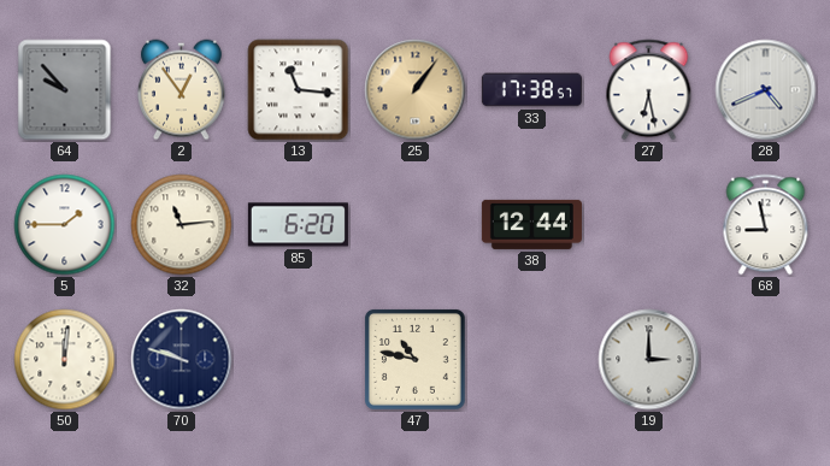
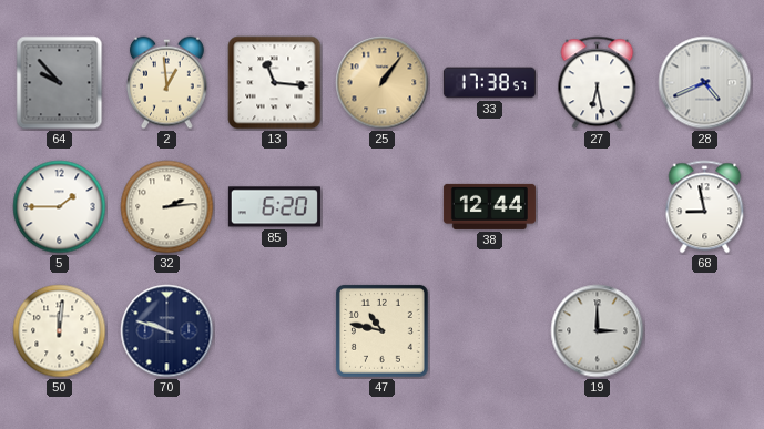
2: 12:54 -> 12:59 (166, 83)
32: 11:14 -> 2:14 (167, 207)
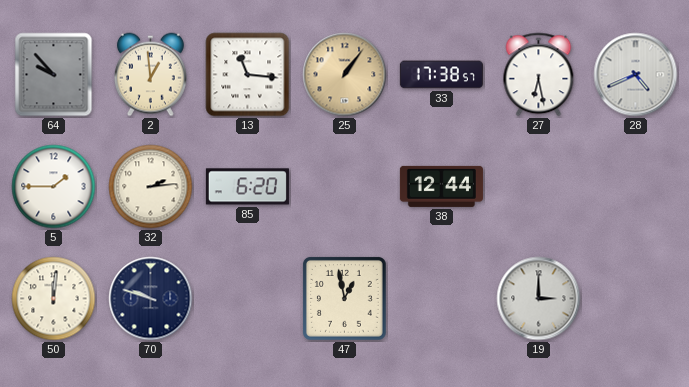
68: 8:58 -> none (705, 207)
47: 10:47 -> 12:58 (344, 298)
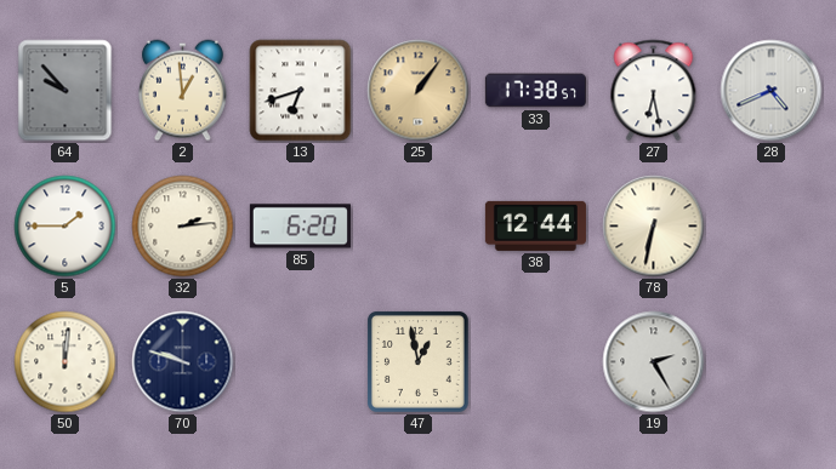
13: 11:16 -> 6:42 (301, 91)
78: none -> 6:32 (654, 227)
19: 3:00 -> 2:25 (654, 362)
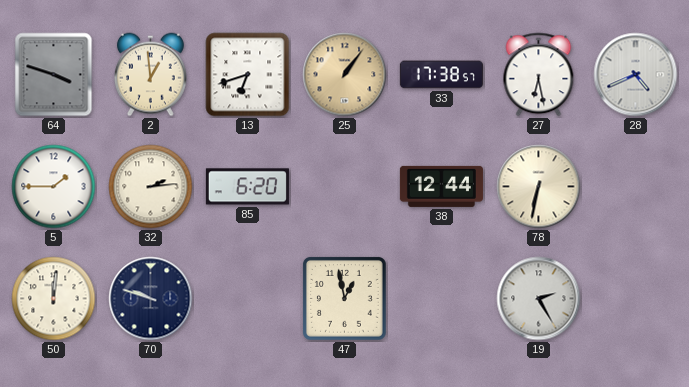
64: 9:53 -> 3:48 (54, 75)
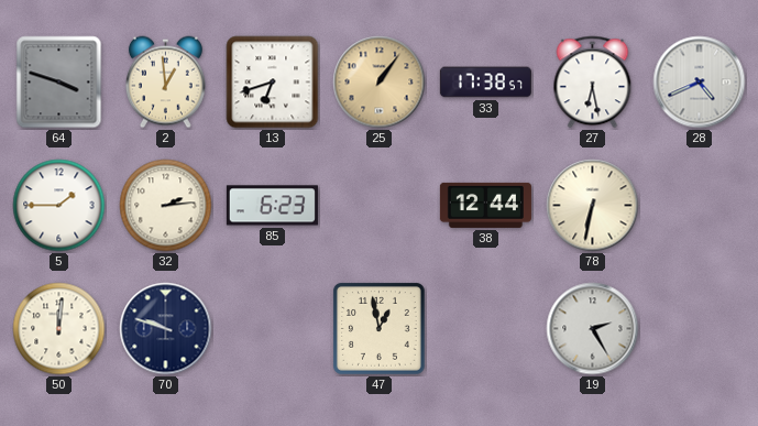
85: 6:20 -> 6:23 (272, 206)
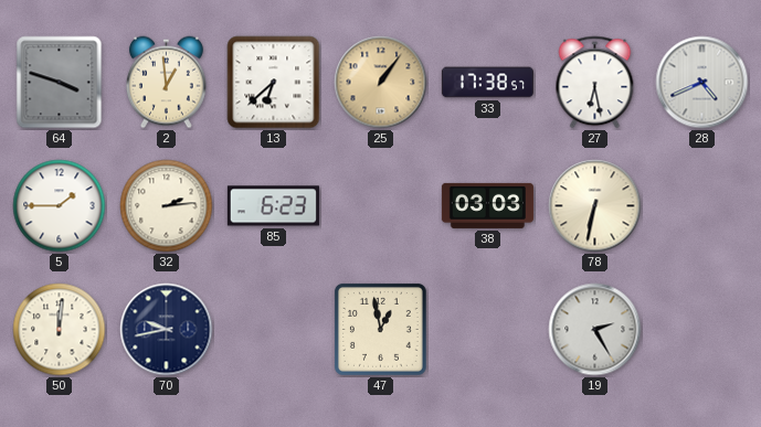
13: 6:42 -> 6:38 (274, 83)
38: 12:44 -> 03:03 (487, 205)
70: 9:48 -> 9:43 (167, 330)
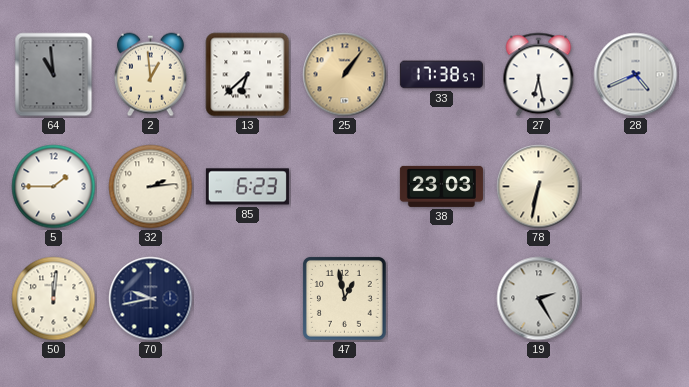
64: 3:48 -> 10:59 (54, 75)
38: 03:03 -> 23:03 (441, 186)
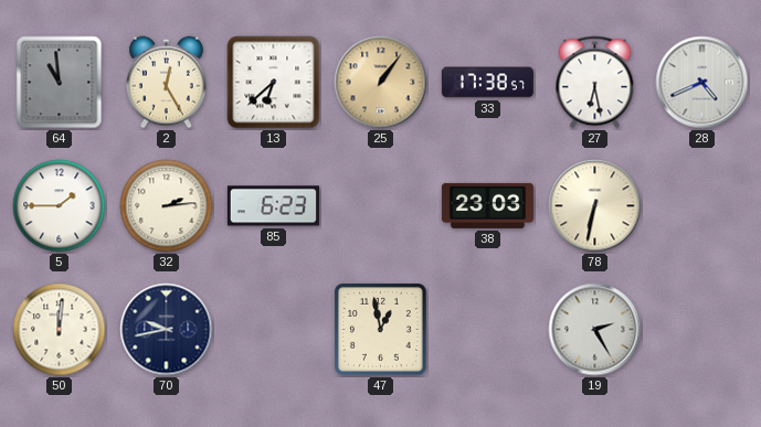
2: 12:59 -> 12:25 (166, 83)
